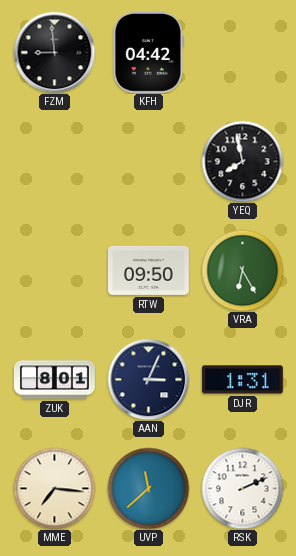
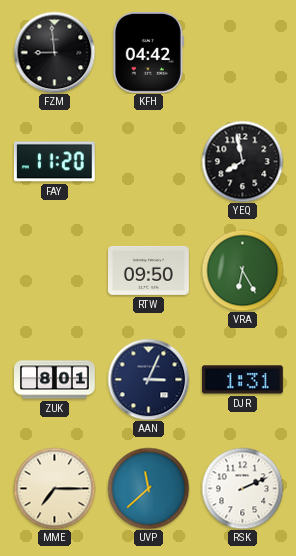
FAY: none -> 11:20 (54, 162)
MME: 7:16 -> 7:15 (54, 488)
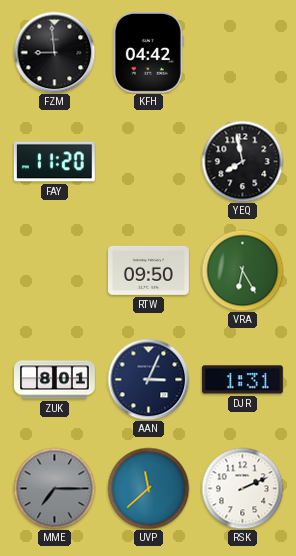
MME dial: cream -> grey (54, 488)
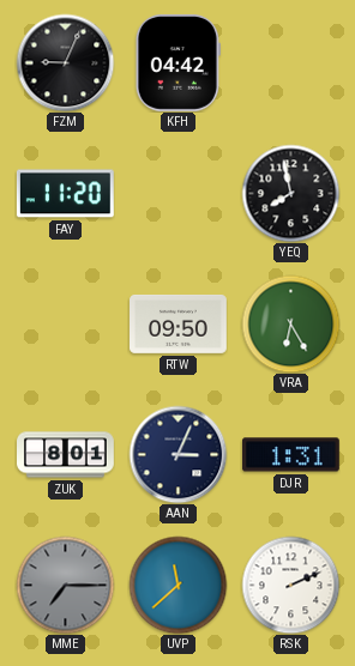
FZM: 8:59 -> 9:04 (65, 62)
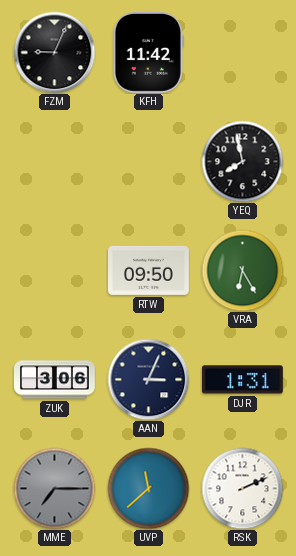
KFH: 04:42 -> 11:42 (148, 52)
FAY: 11:20 -> none (65, 194)
ZUK: 8:01 -> 3:06 (55, 380)
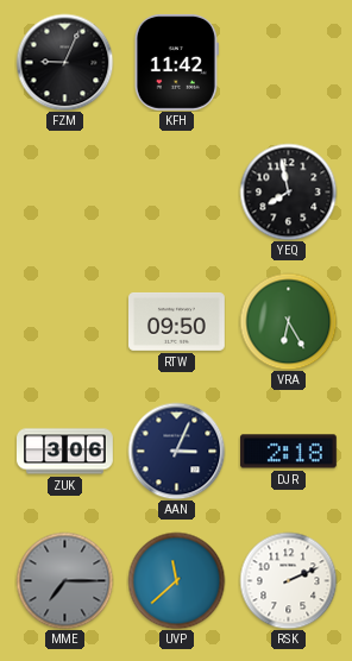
DJR: 1:31 -> 2:18 (288, 452)
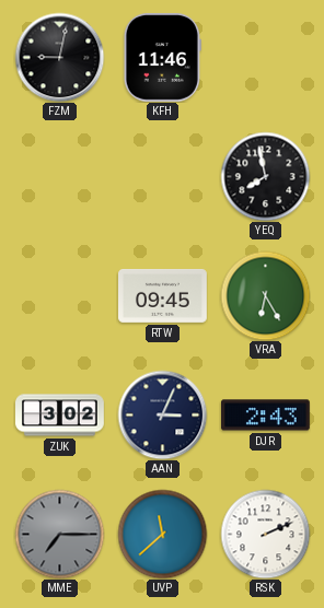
FZM: 9:04 -> 9:02 (59, 57)
KFH: 11:42 -> 11:46 (162, 57)
RTW: 09:50 -> 09:45 (163, 295)
ZUK: 3:06 -> 3:02 (60, 416)
DJR: 2:18 -> 2:43 (265, 416)
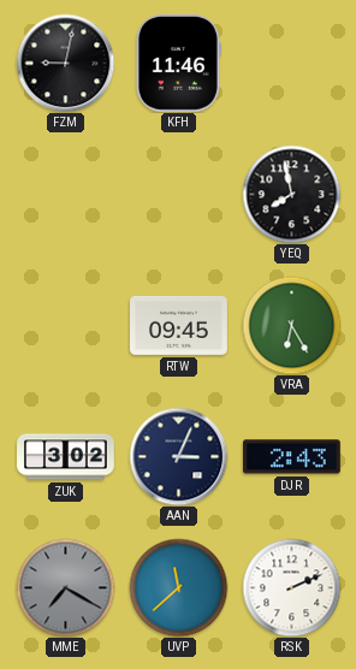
MME: 7:15 -> 7:20 (65, 587)
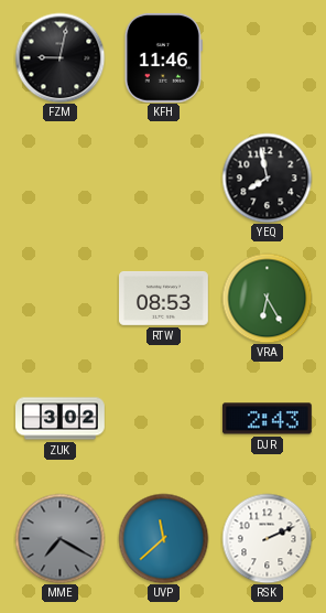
RTW: 09:45 -> 08:53 (164, 298)
AAN: 3:04 -> none (178, 456)
